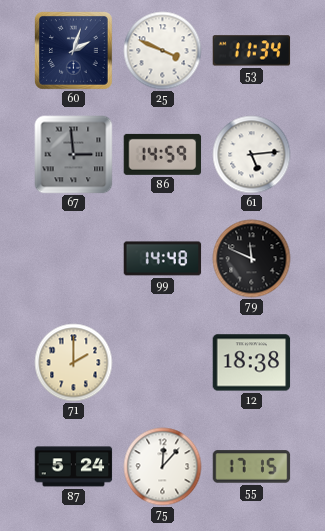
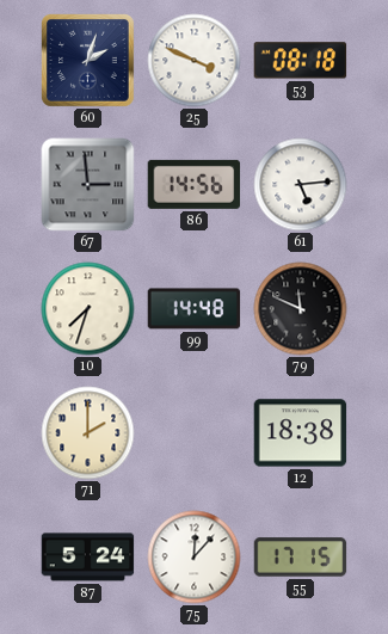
53: 11:34 -> 08:18 (301, 61)
86: 14:59 -> 14:56 (195, 184)
10: none -> 7:33 (88, 309)
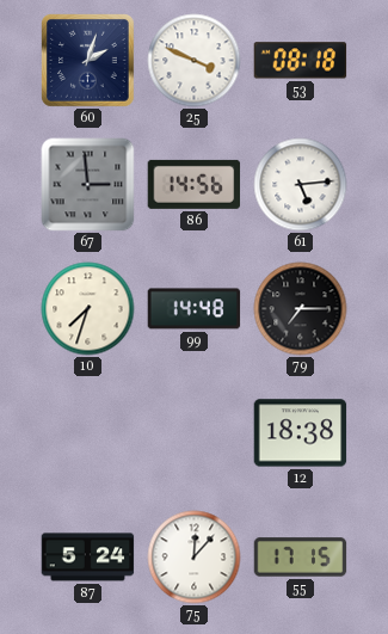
79: 11:49 -> 7:15 (301, 309)
71: 2:00 -> none (88, 433)
